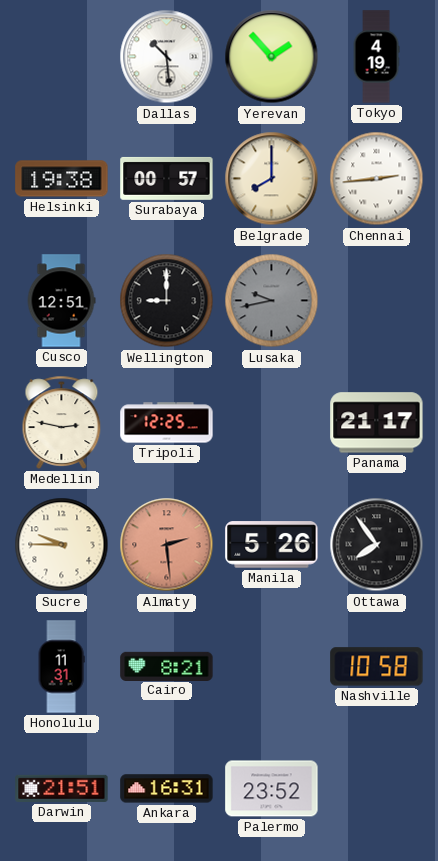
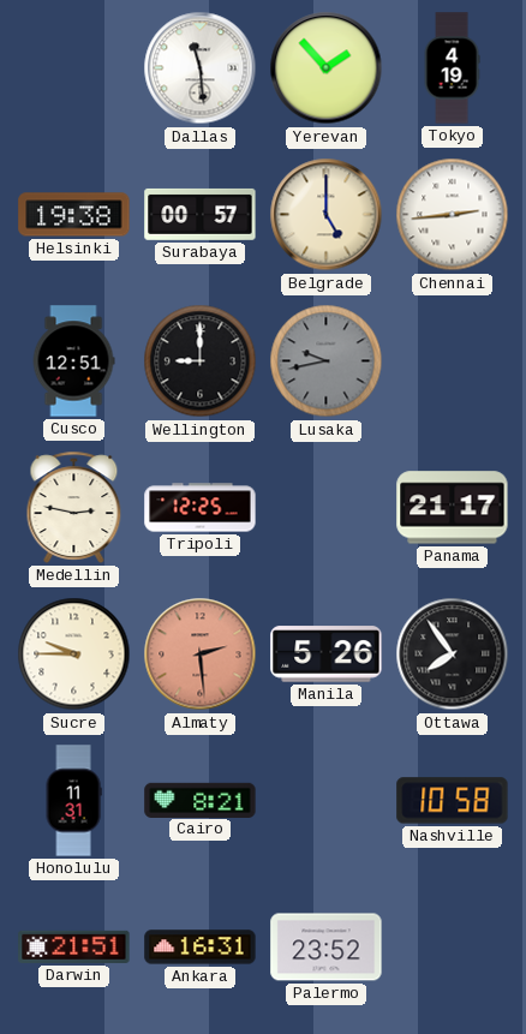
Dallas: 10:29 -> 11:29 (201, 68)
Belgrade: 8:00 -> 5:00 (327, 215)
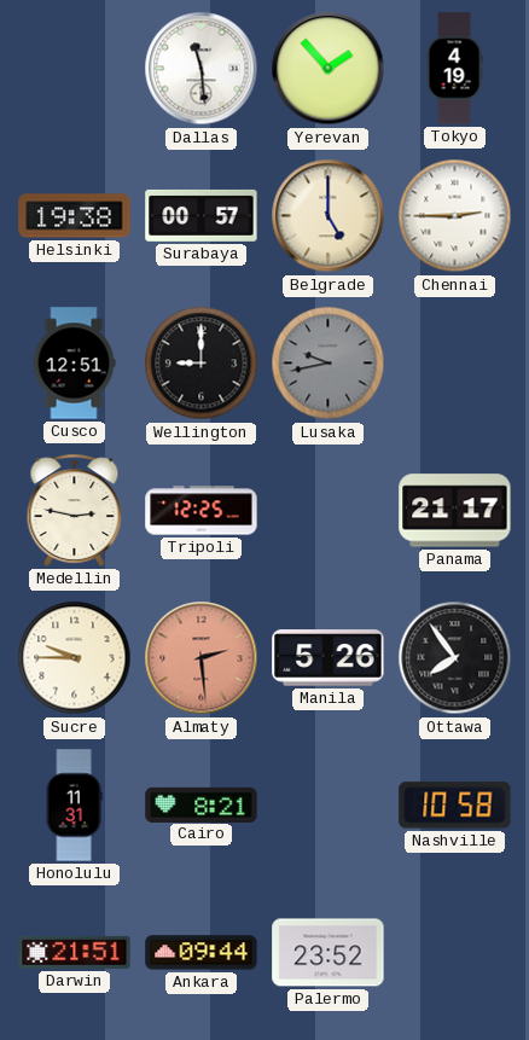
Chennai: 2:44 -> 2:45 (455, 216)
Ankara: 16:31 -> 09:44 (202, 953)
